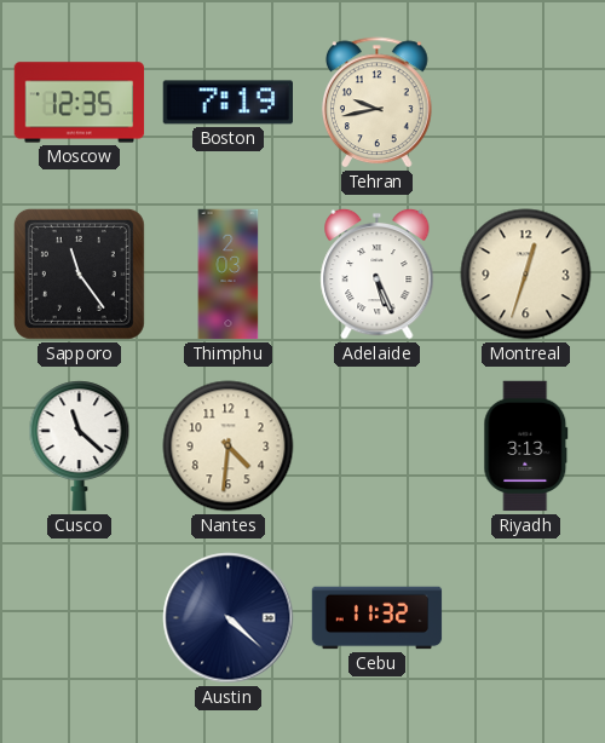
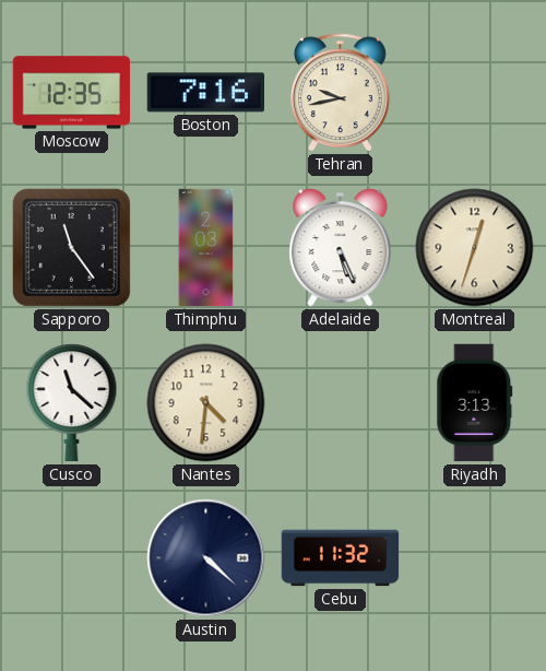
Boston: 7:19 -> 7:16 (205, 93)
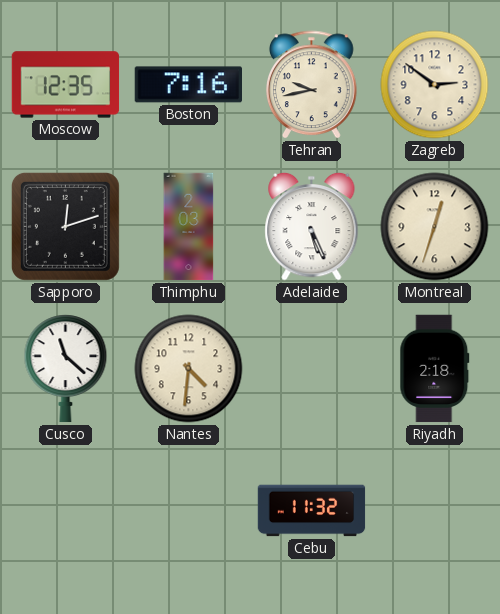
Zagreb: none -> 2:51 (435, 85)
Sapporo: 11:24 -> 12:12 (65, 226)
Riyadh: 3:13 -> 2:18 (435, 369)
Austin: 4:22 -> none (206, 558)
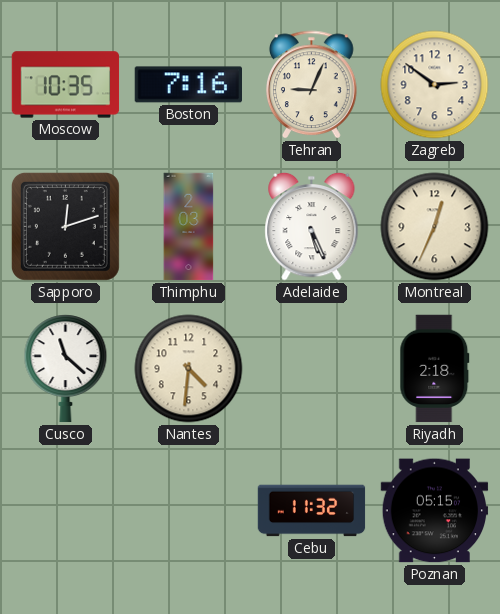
Moscow: 12:35 -> 10:35 (66, 85)
Tehran: 9:43 -> 9:04 (312, 85)
Montreal: 12:33 -> 12:34 (435, 227)
Poznan: none -> 05:15 (435, 511)
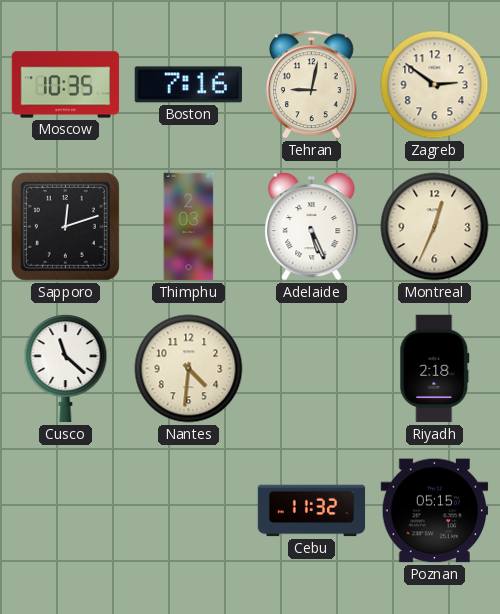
Tehran: 9:04 -> 9:02 (312, 85)
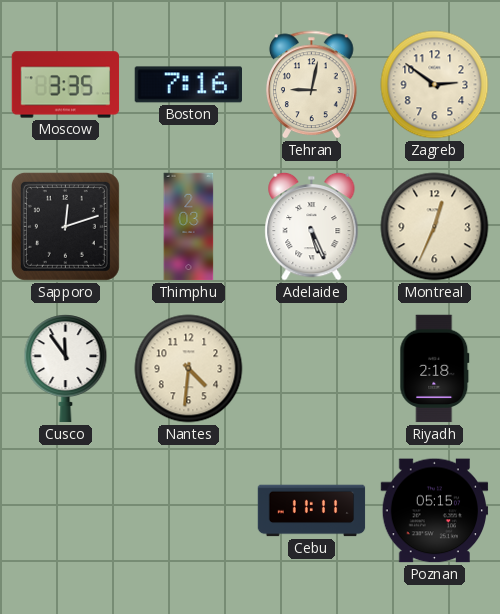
Moscow: 10:35 -> 3:35 (66, 85)
Cusco: 11:22 -> 11:54 (66, 369)
Cebu: 11:32 -> 11:11 (312, 511)
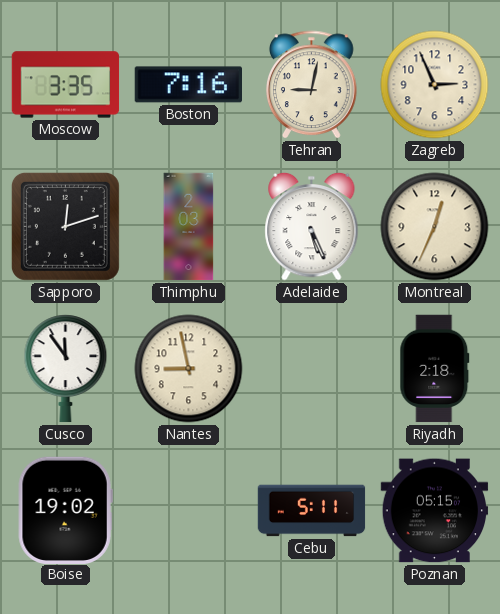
Zagreb: 2:51 -> 2:56 (435, 85)
Nantes: 4:31 -> 8:58 (189, 369)
Boise: none -> 19:02 (65, 510)
Cebu: 11:11 -> 5:11 (312, 511)
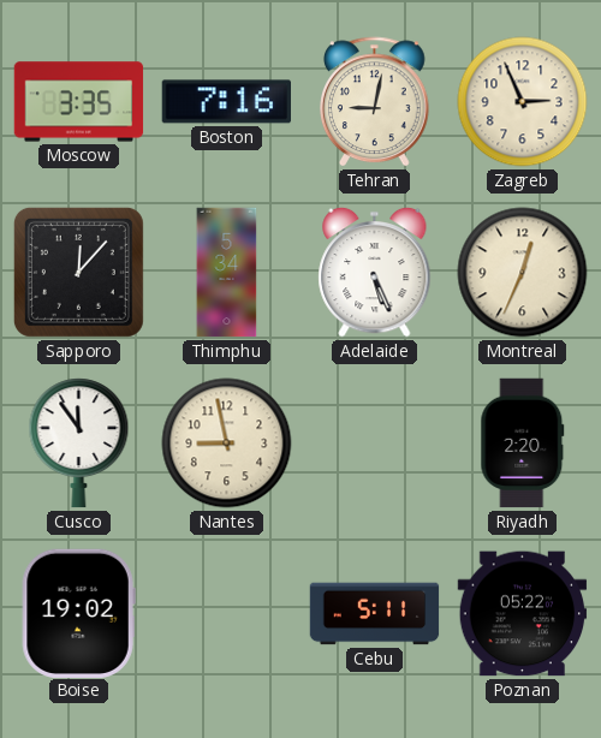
Sapporo: 12:12 -> 12:07 (78, 272)
Thimphu: 2:03 -> 5:34 (227, 273)
Riyadh: 2:18 -> 2:20 (523, 444)
Poznan: 05:15 -> 05:22 (523, 614)
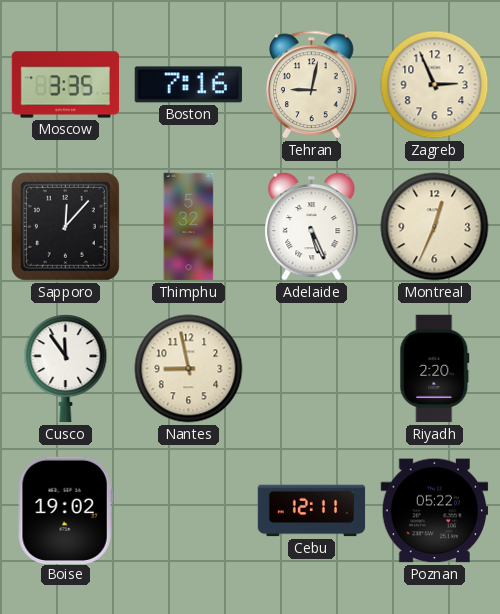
Thimphu: 5:34 -> 5:32 (189, 227)
Cebu: 5:11 -> 12:11 (312, 511)
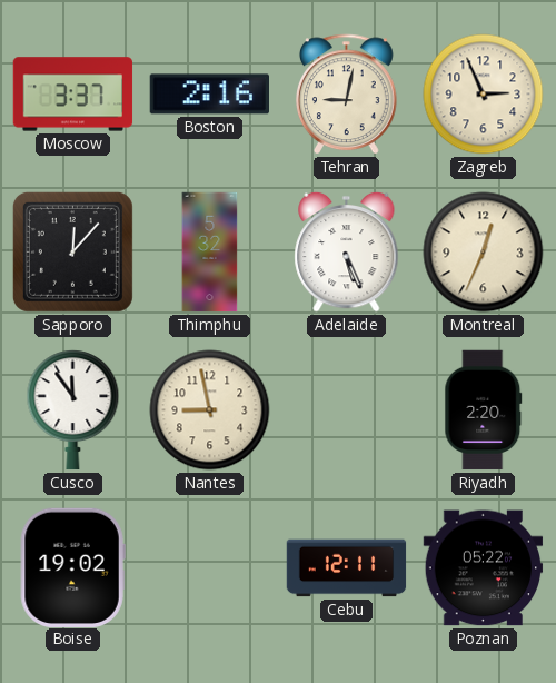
Moscow: 3:35 -> 3:37 (73, 95)
Boston: 7:16 -> 2:16 (209, 95)
